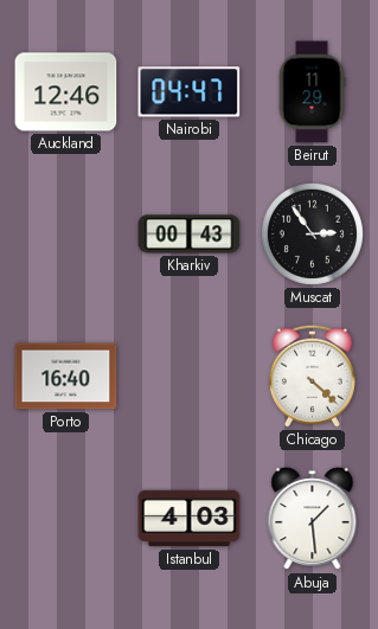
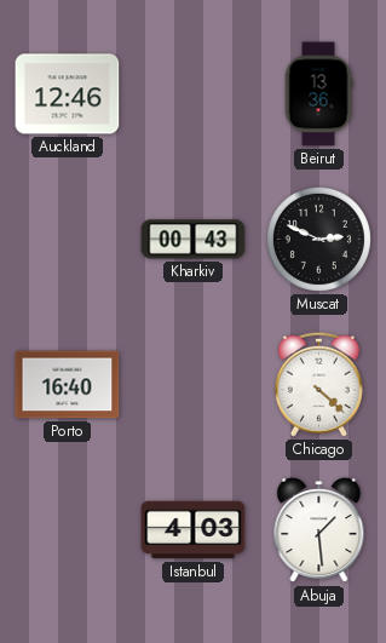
Nairobi: 04:47 -> none (190, 92)
Beirut: 11:29 -> 13:36 (318, 94)
Muscat: 2:54 -> 2:49 (318, 239)
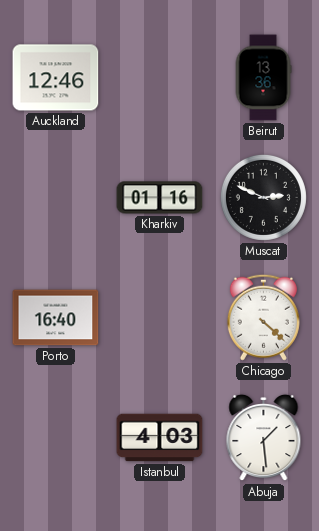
Kharkiv: 00:43 -> 01:16 (160, 198)
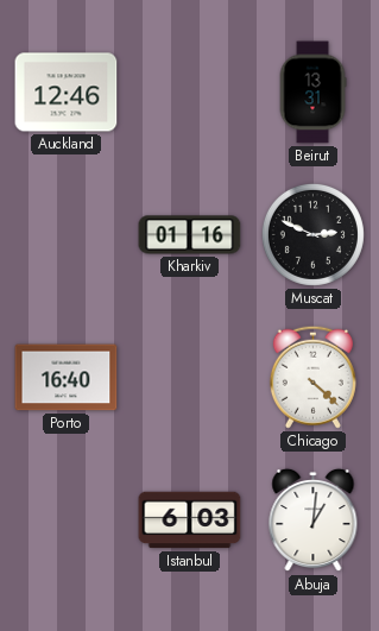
Beirut: 13:36 -> 13:31 (312, 93)
Istanbul: 4:03 -> 6:03 (190, 520)
Abuja: 1:29 -> 1:01 (314, 520)
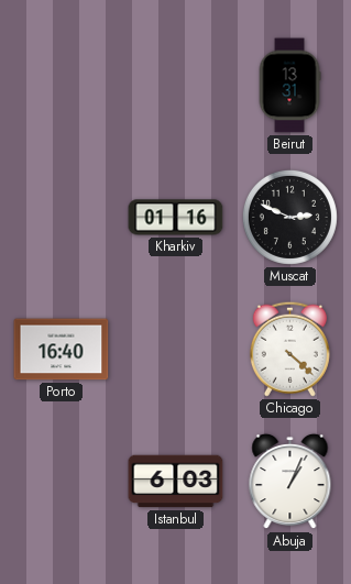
Auckland: 12:46 -> none (67, 93)
Abuja: 1:01 -> 1:04 (290, 482)
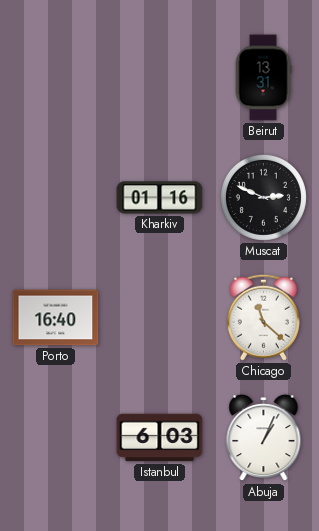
Chicago: 4:22 -> 11:22 (263, 317)
